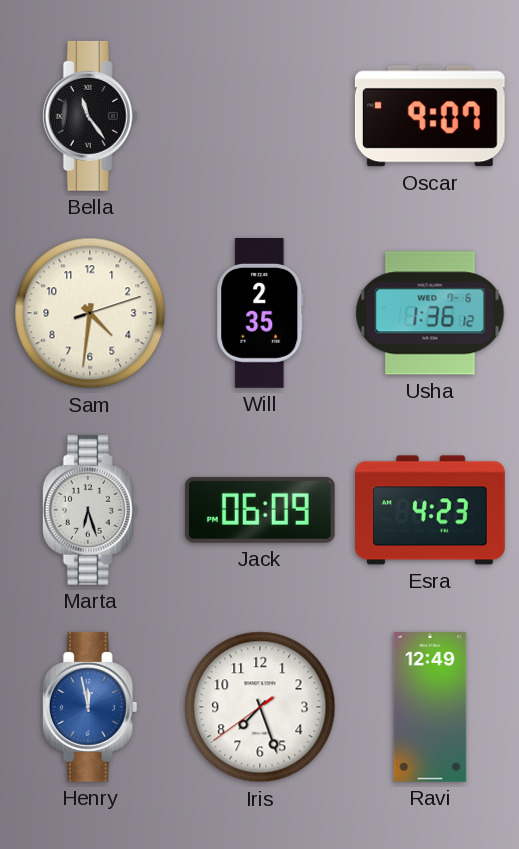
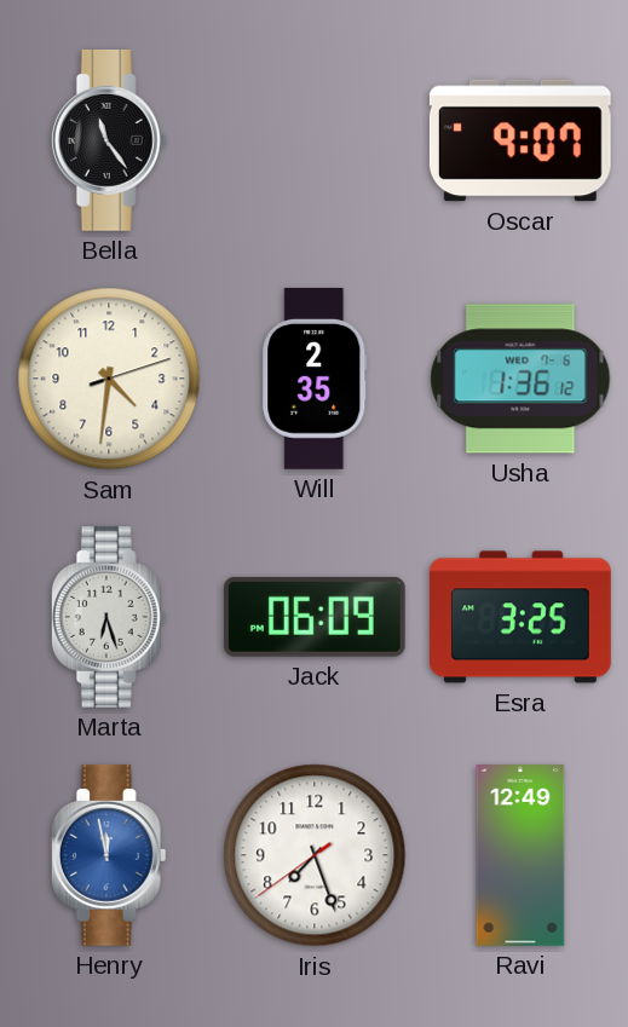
Esra: 4:23 -> 3:25 (522, 617)
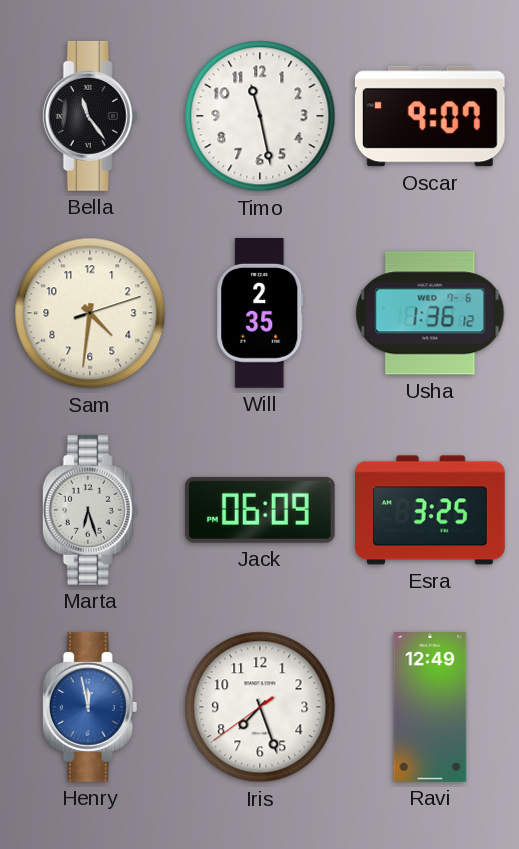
Timo: none -> 11:28 (260, 116)
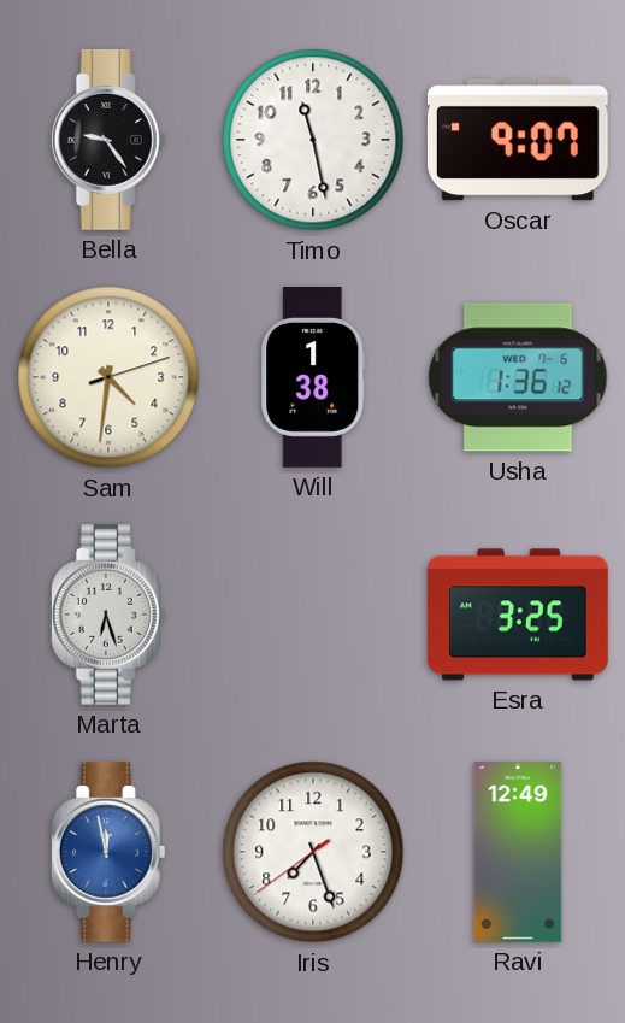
Bella: 11:24 -> 9:24 (108, 140)
Will: 2:35 -> 1:38 (313, 378)
Jack: 06:09 -> none (260, 510)
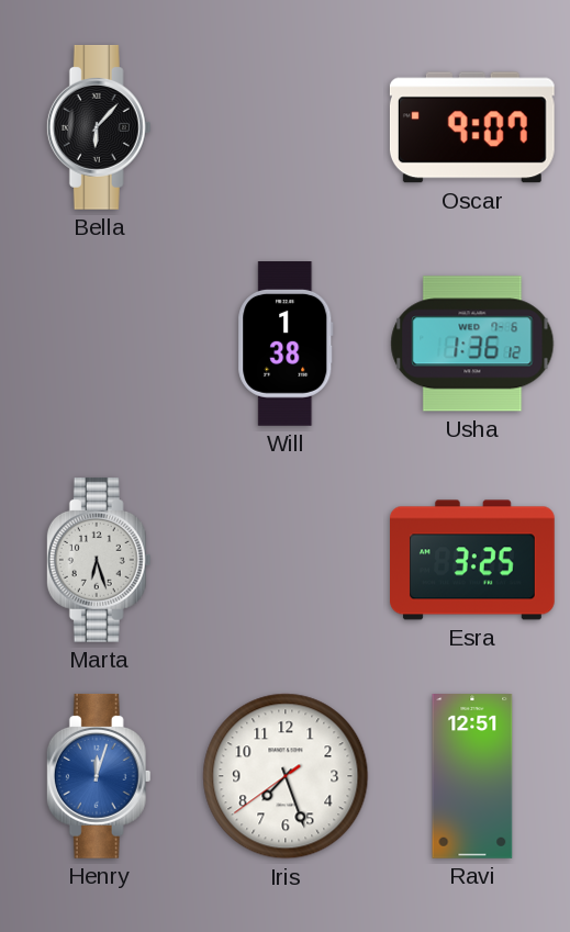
Bella: 9:24 -> 6:07 (99, 127)
Timo: 11:28 -> none (313, 140)
Sam: 4:31 -> none (108, 377)
Henry: 11:58 -> 12:03 (99, 776)
Ravi: 12:49 -> 12:51 (472, 777)
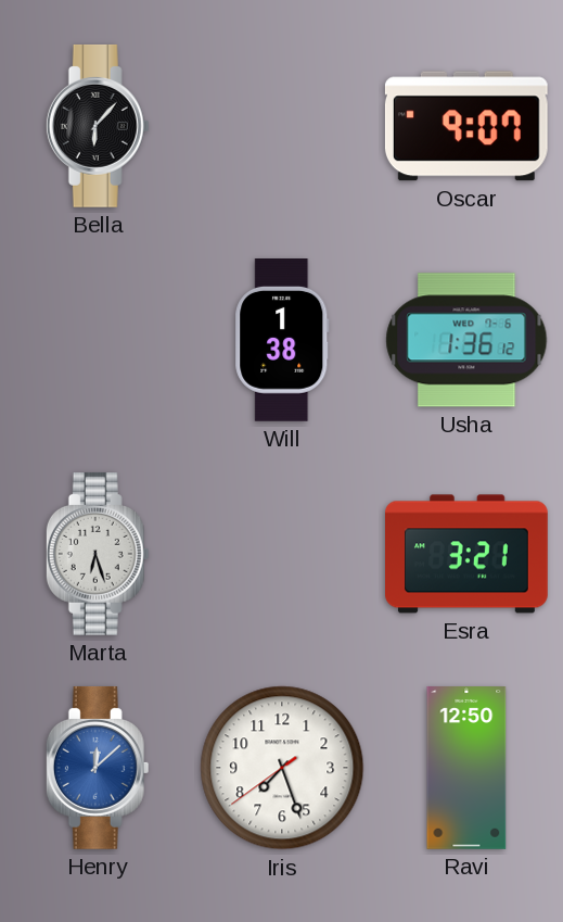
Esra: 3:25 -> 3:21 (468, 554)
Henry: 12:03 -> 12:08 (98, 768)
Ravi: 12:51 -> 12:50 (466, 769)
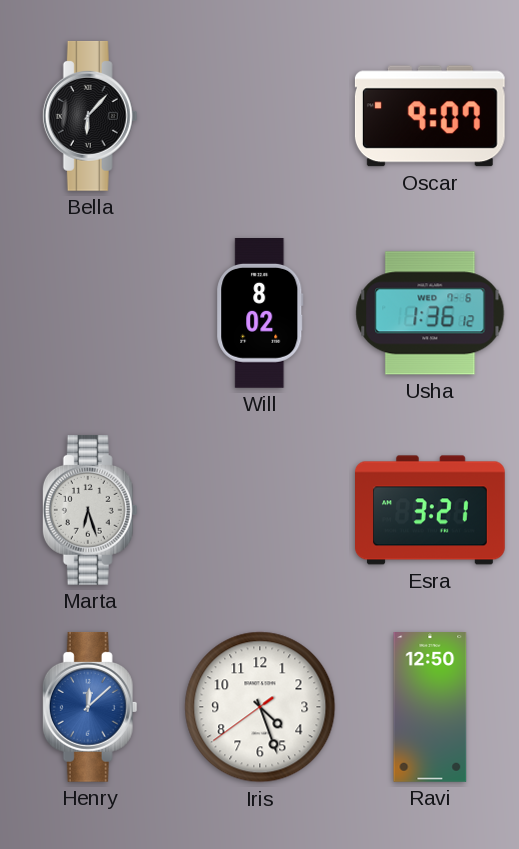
Will: 1:38 -> 8:02 (260, 314)
Iris: 7:26 -> 4:26 (260, 707)
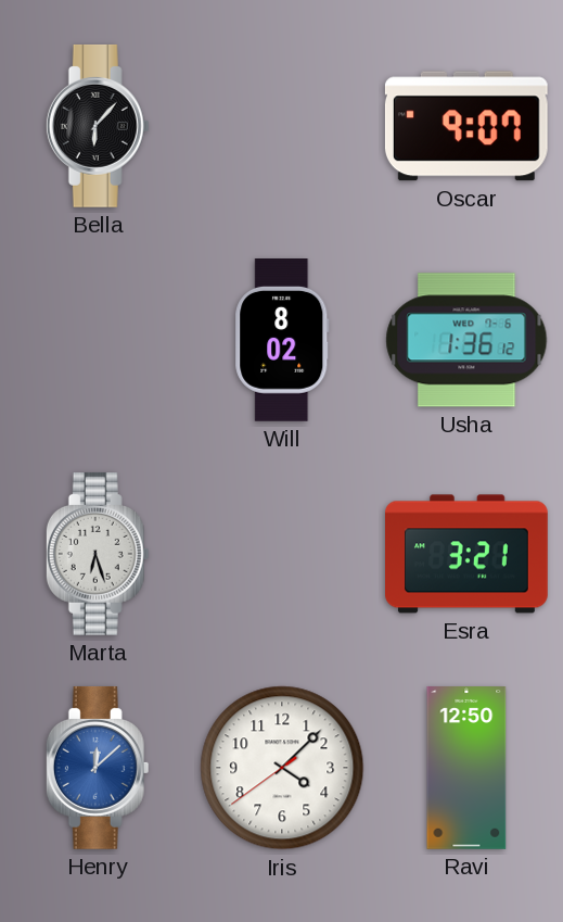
Iris: 4:26 -> 4:07 (282, 768)
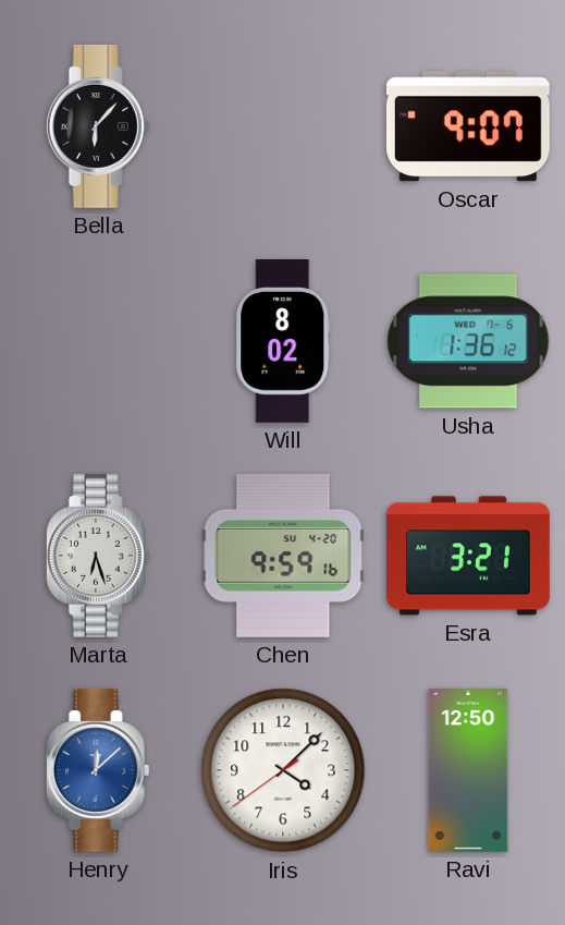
Chen: none -> 9:59 (283, 556)
